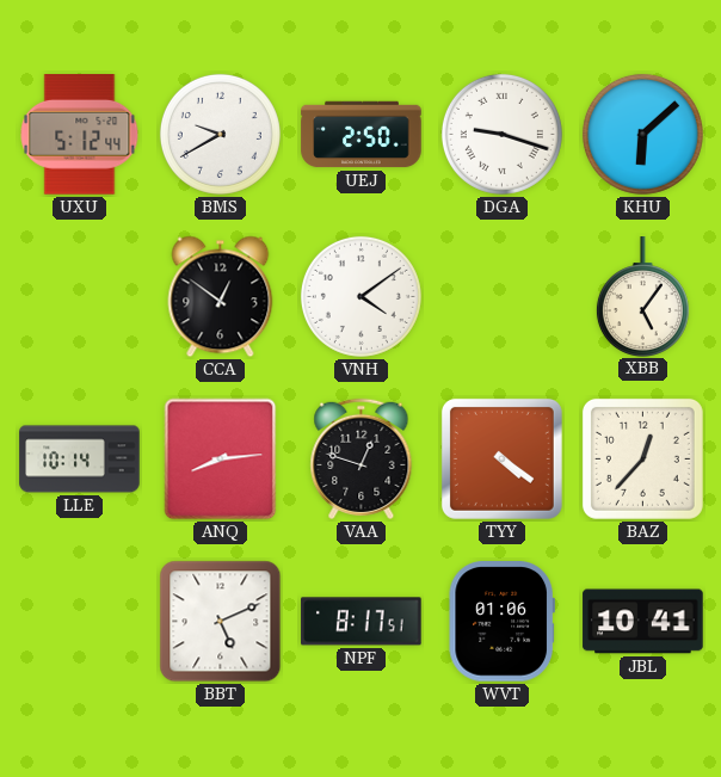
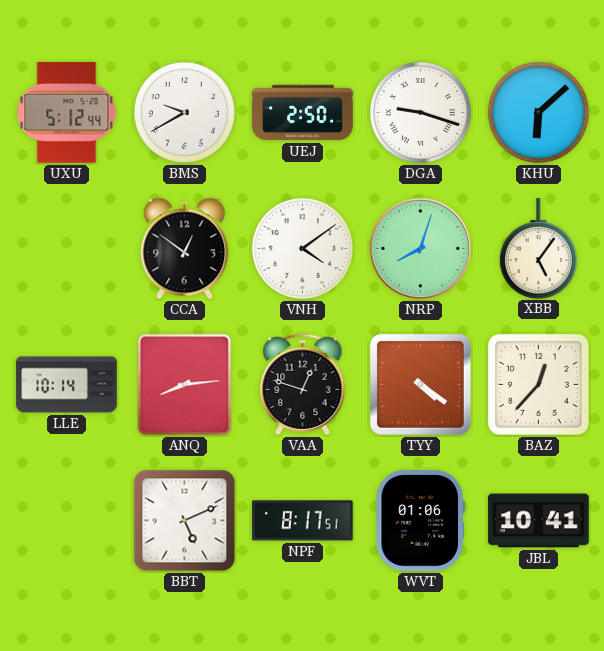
NRP: none -> 8:03 (420, 248)
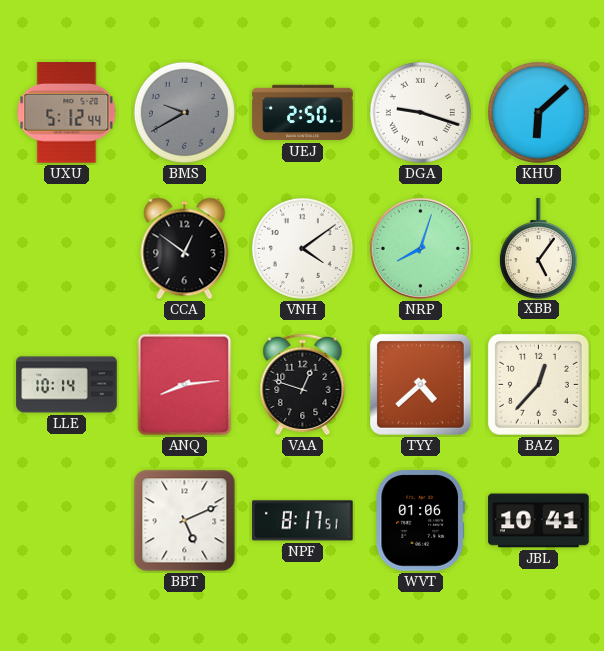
BMS dial: white -> grey (184, 112)
TYY: 4:21 -> 4:38 (420, 384)
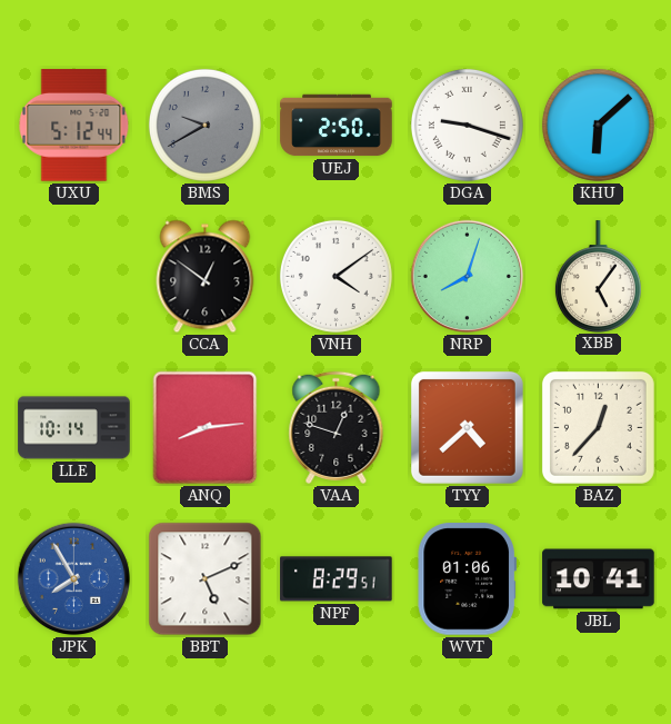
JPK: none -> 7:55 (73, 578)
NPF: 8:17 -> 8:29 (337, 579)
